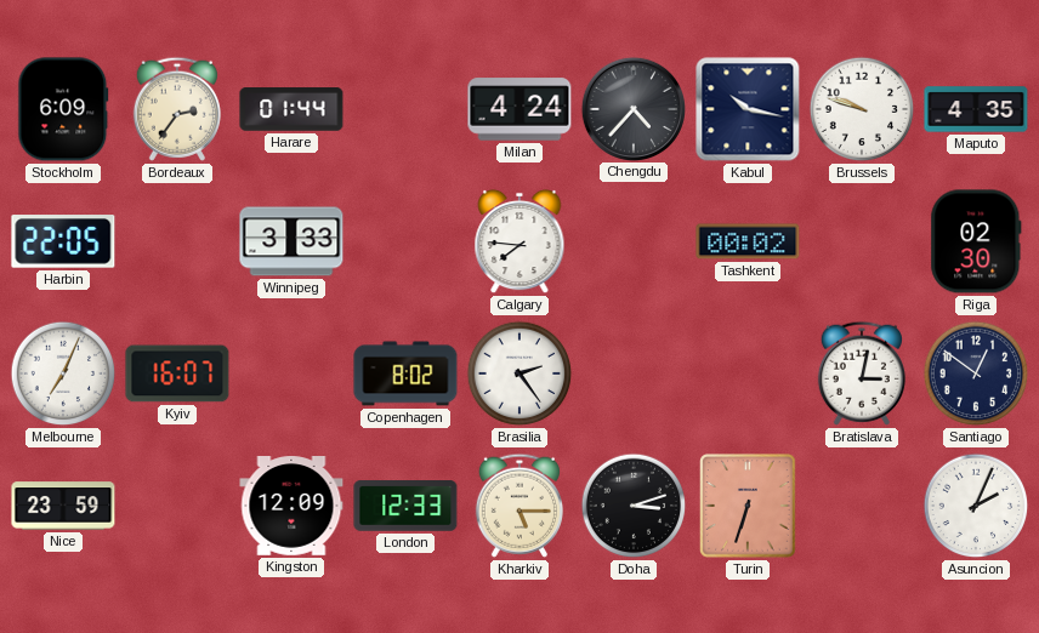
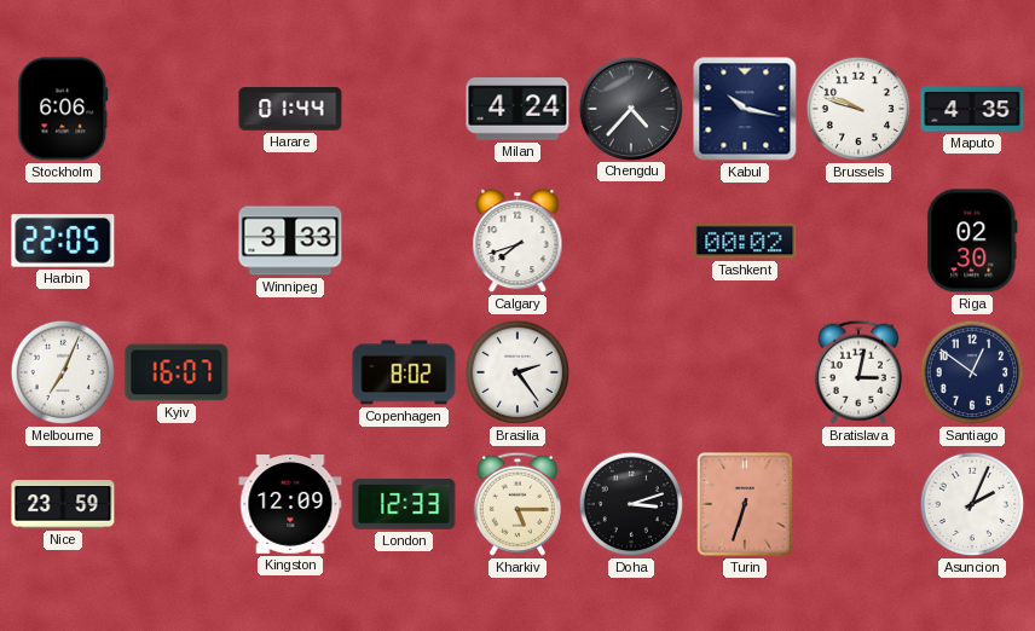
Stockholm: 6:09 -> 6:06 (63, 109)
Bordeaux: 2:36 -> none (177, 109)
Calgary: 7:46 -> 7:42 (517, 241)
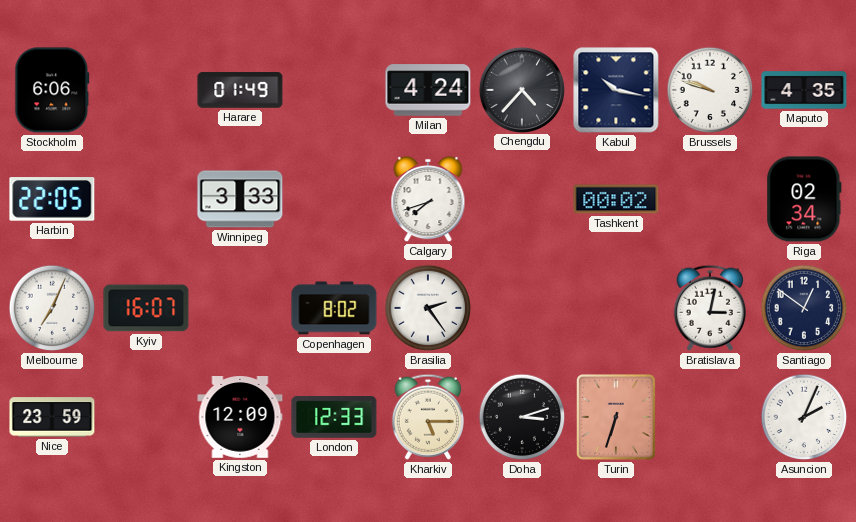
Harare: 01:44 -> 01:49 (240, 90)
Riga: 02:30 -> 02:34 (804, 199)
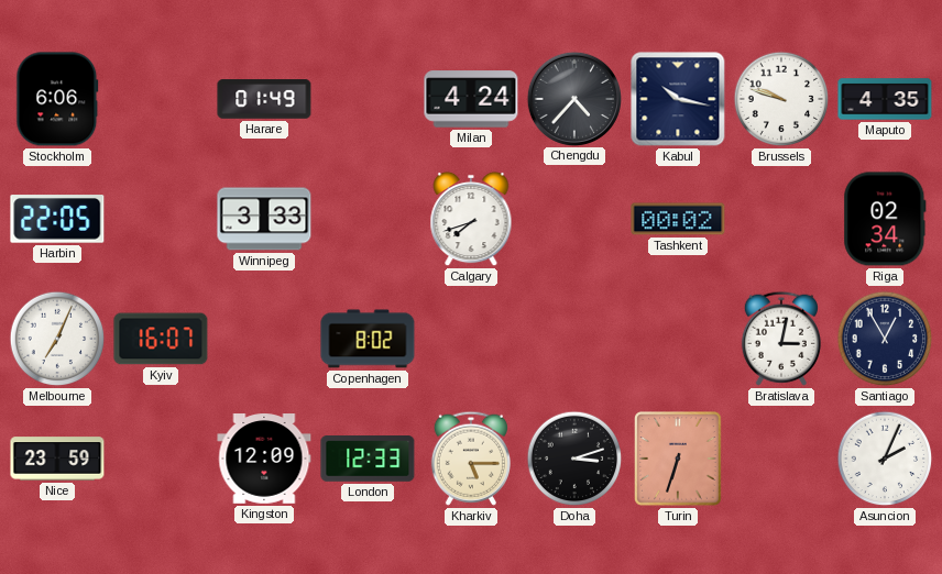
Brasilia: 2:24 -> none (428, 308)
Santiago: 12:51 -> 12:55 (885, 339)
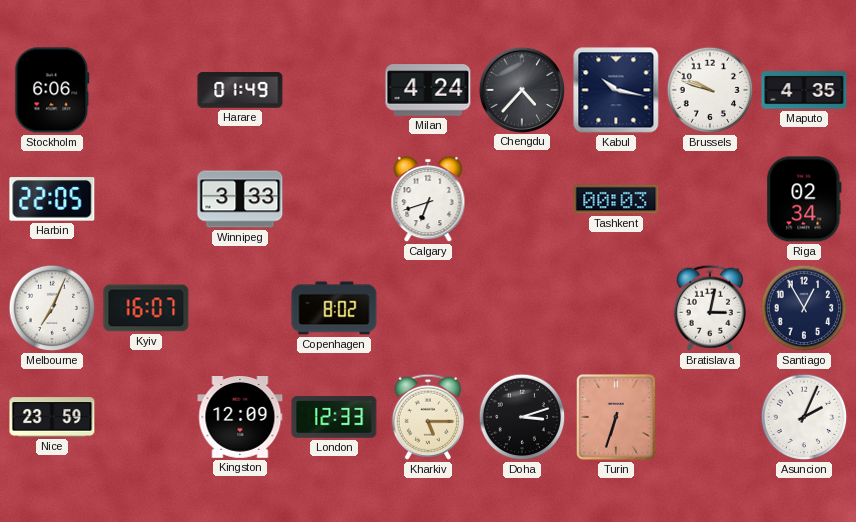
Calgary: 7:42 -> 6:42 (428, 199)
Tashkent: 00:02 -> 00:03 (616, 199)
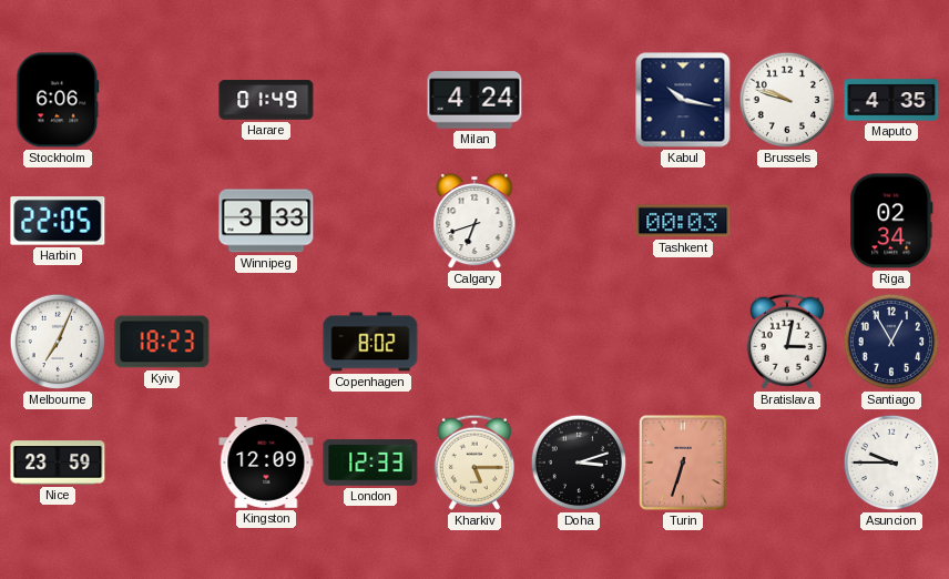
Chengdu: 4:37 -> none (521, 89)
Kyiv: 16:07 -> 18:23 (162, 342)
Asuncion: 2:04 -> 9:45 (891, 463)
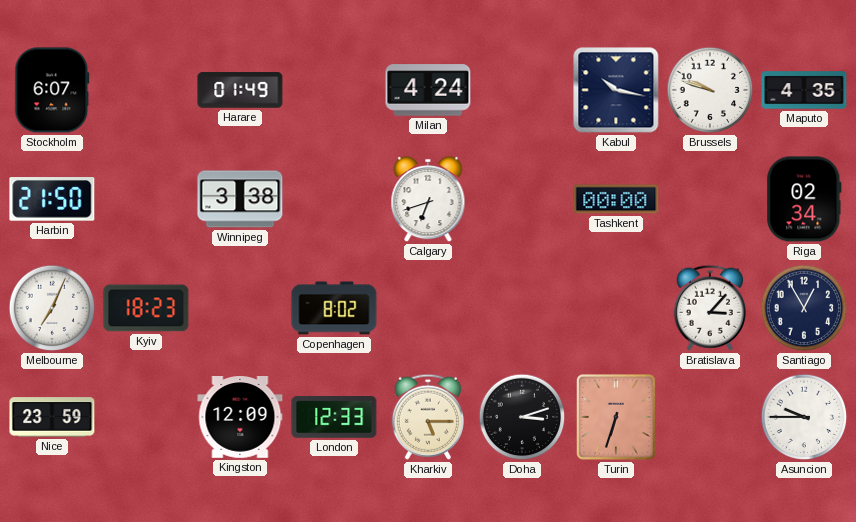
Stockholm: 6:06 -> 6:07 (52, 90)
Harbin: 22:05 -> 21:50 (52, 199)
Winnipeg: 3:33 -> 3:38 (240, 199)
Tashkent: 00:03 -> 00:00 (616, 199)
Bratislava: 3:02 -> 3:07 (710, 308)
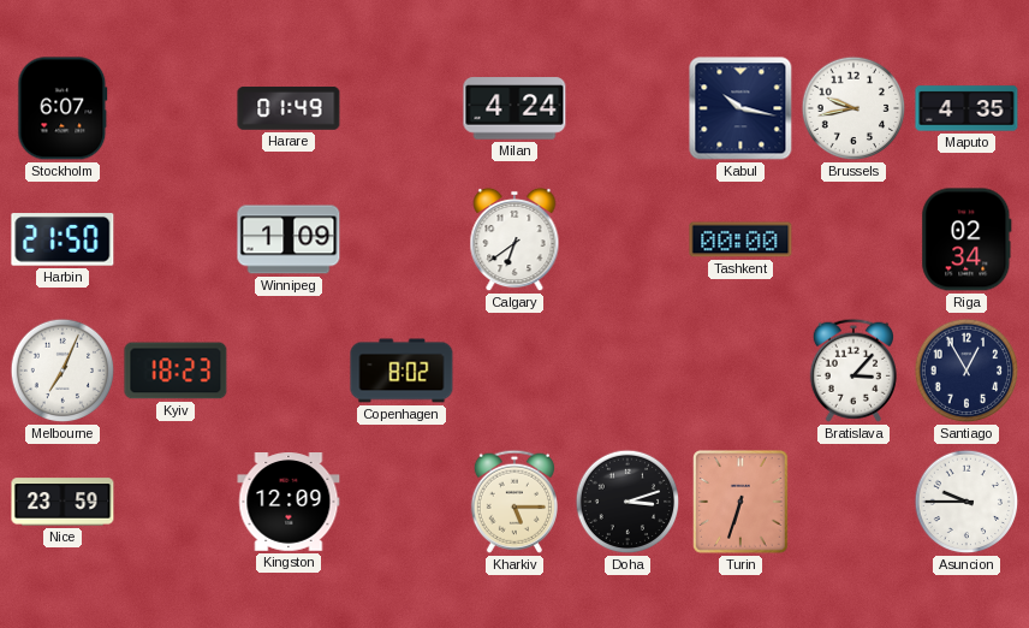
Brussels: 9:48 -> 9:43 (853, 108)
Winnipeg: 3:38 -> 1:09 (289, 239)
Calgary: 6:42 -> 6:39 (514, 239)
London: 12:33 -> none (334, 418)
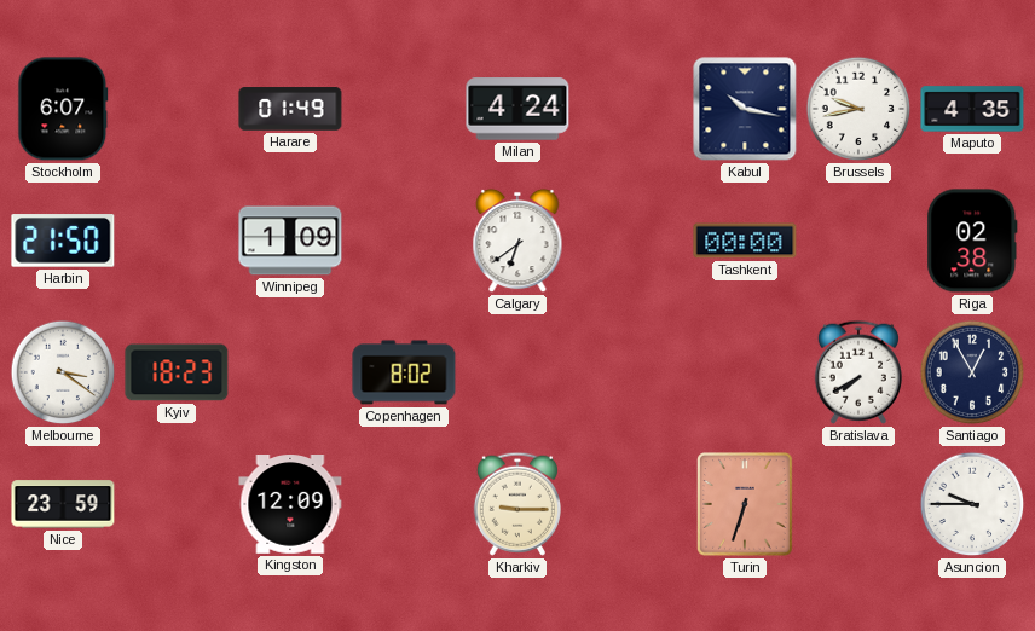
Riga: 02:34 -> 02:38 (972, 241)
Melbourne: 7:04 -> 3:21 (63, 372)
Bratislava: 3:07 -> 7:40 (858, 372)
Kharkiv: 5:15 -> 9:15 (517, 504)
Doha: 3:12 -> none (627, 502)
